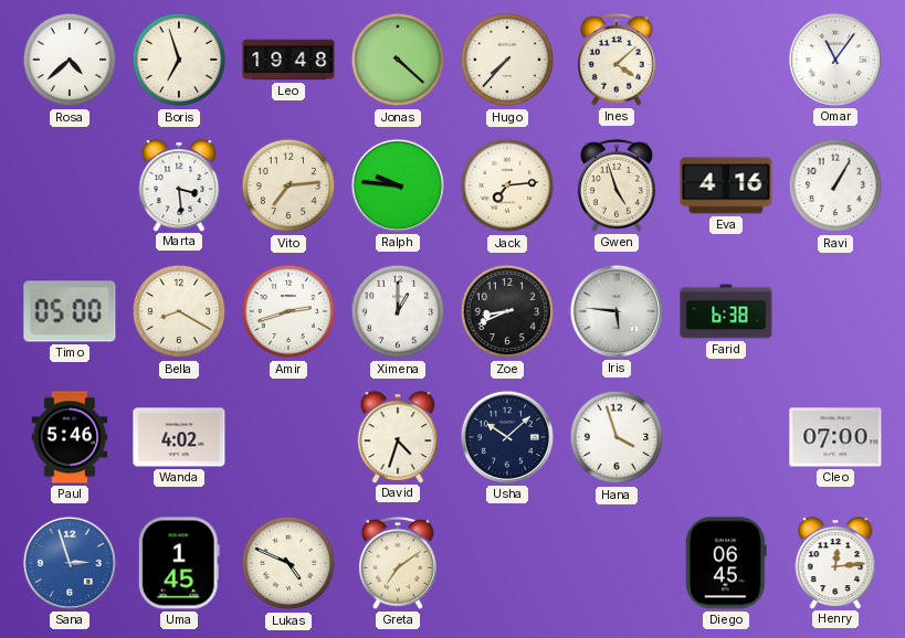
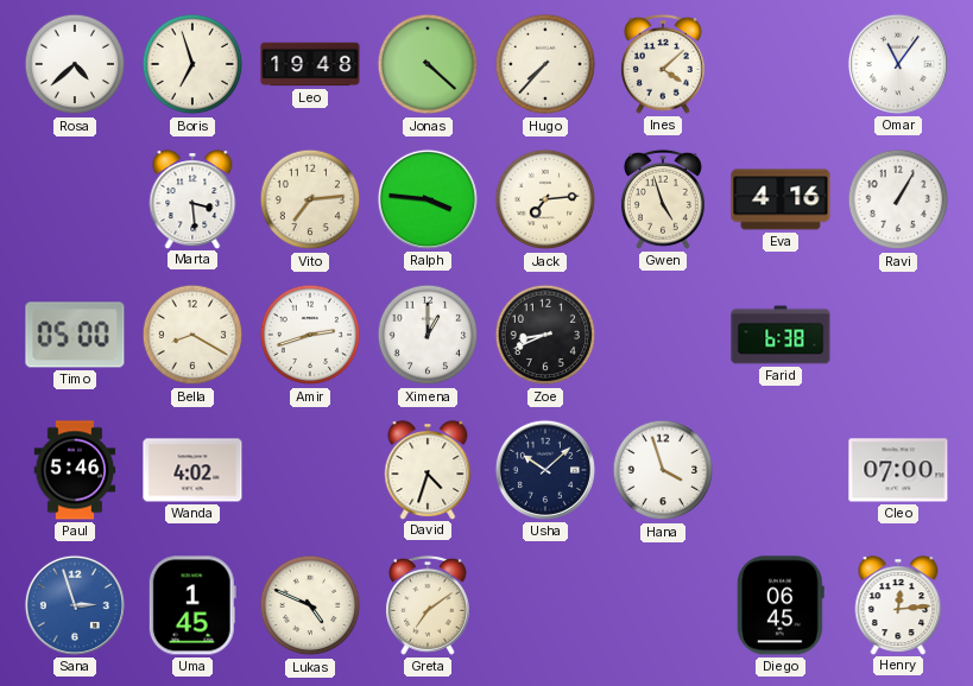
Ralph: 9:46 -> 3:46 (428, 199)
Iris: 5:46 -> none (617, 311)
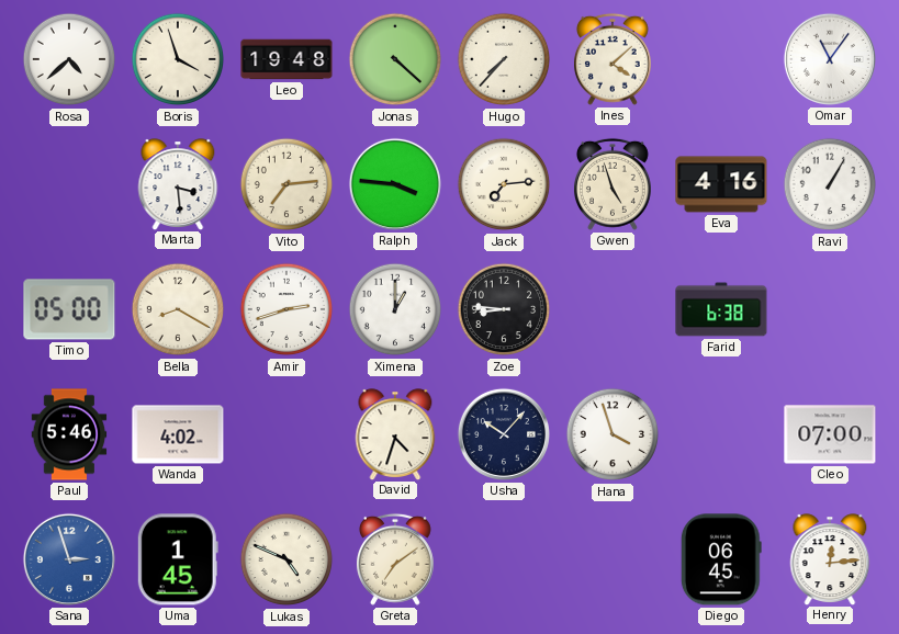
Boris: 6:57 -> 3:57 (178, 59)
Zoe: 8:41 -> 8:46 (504, 309)
Usha: 10:08 -> 10:07 (504, 434)
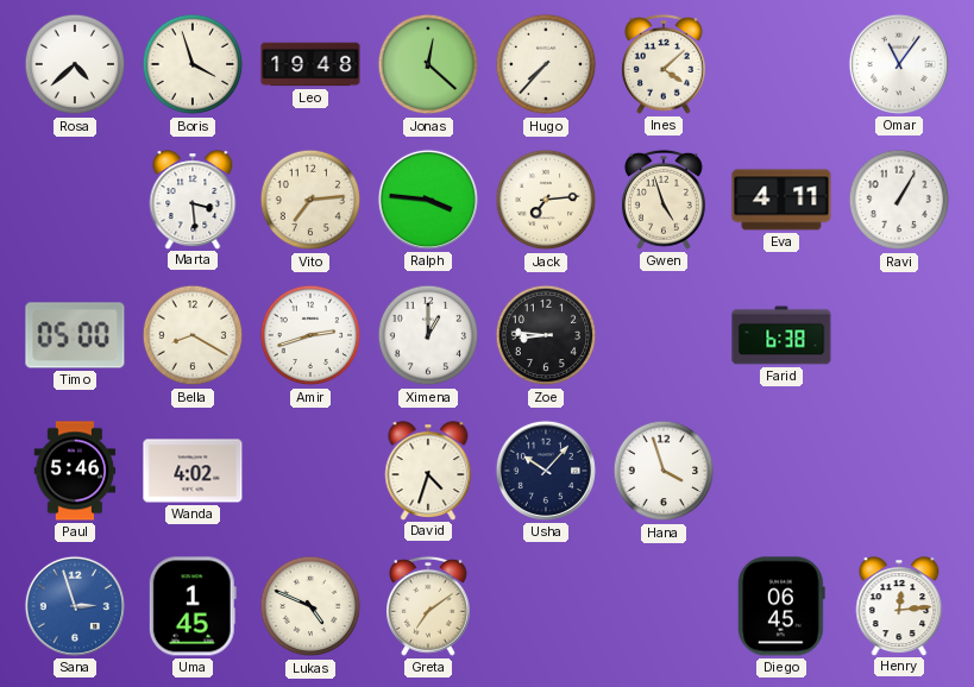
Jonas: 4:22 -> 12:22 (428, 64)
Eva: 4:16 -> 4:11 (781, 200)
Cleo: 07:00 -> none (830, 434)
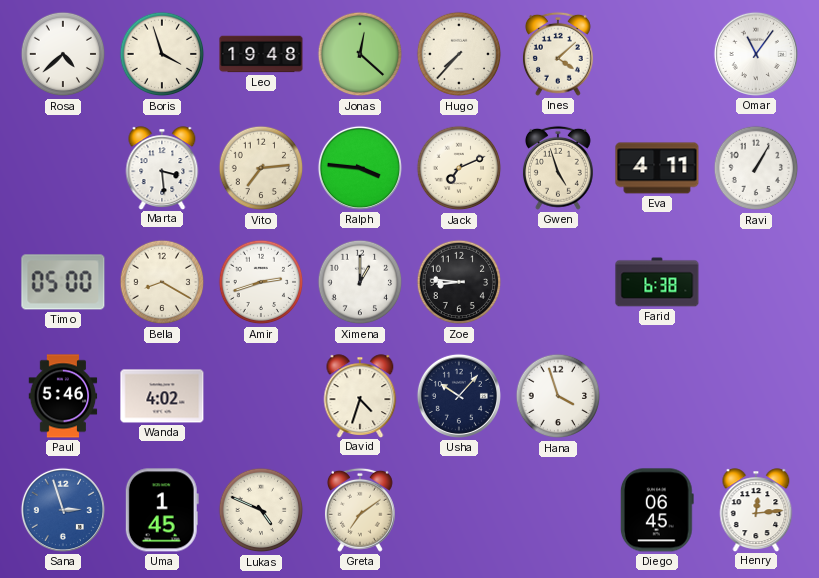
Jack: 7:14 -> 7:11 (459, 168)
